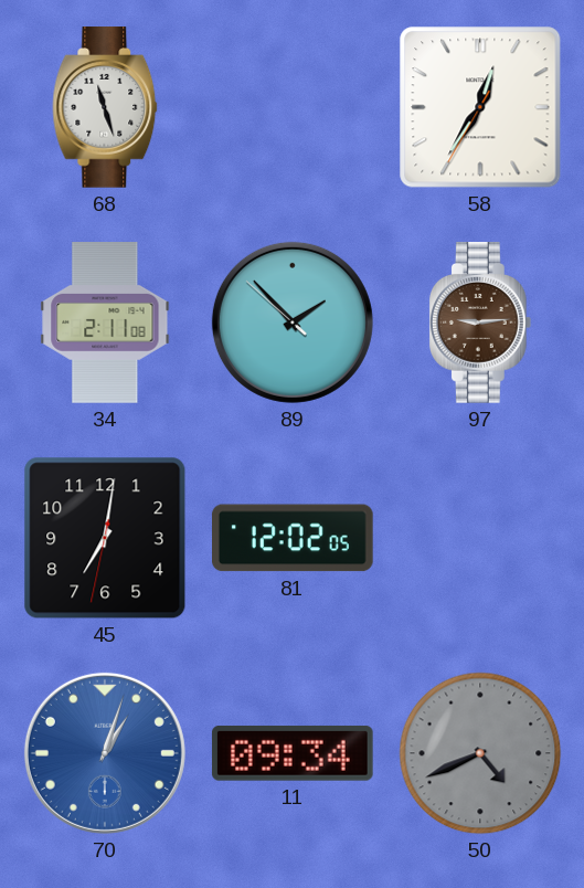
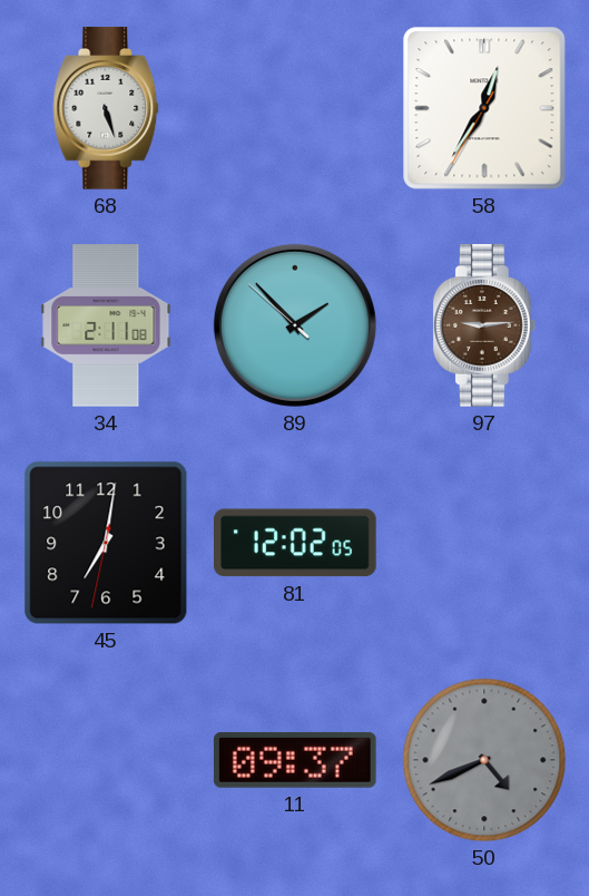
68: 11:27 -> 5:27 (106, 108)
70: 1:03 -> none (105, 753)
11: 09:34 -> 09:37 (295, 760)
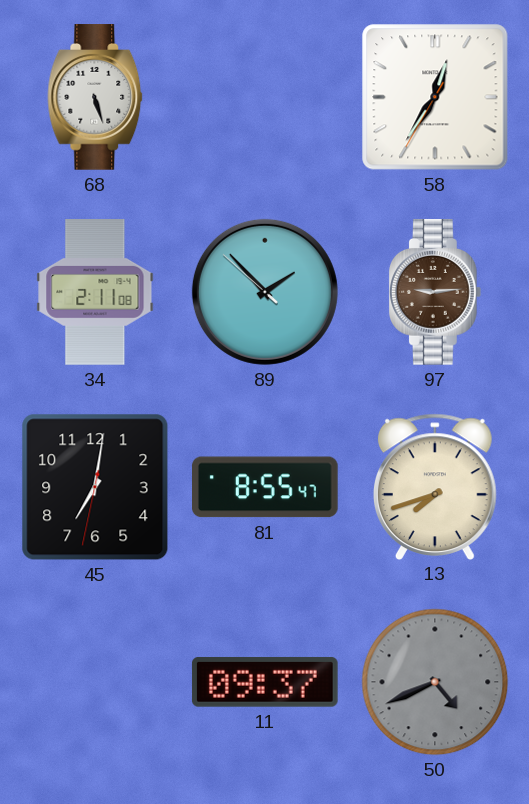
81: 12:02 -> 8:55 (266, 487)
13: none -> 7:42 (435, 486)
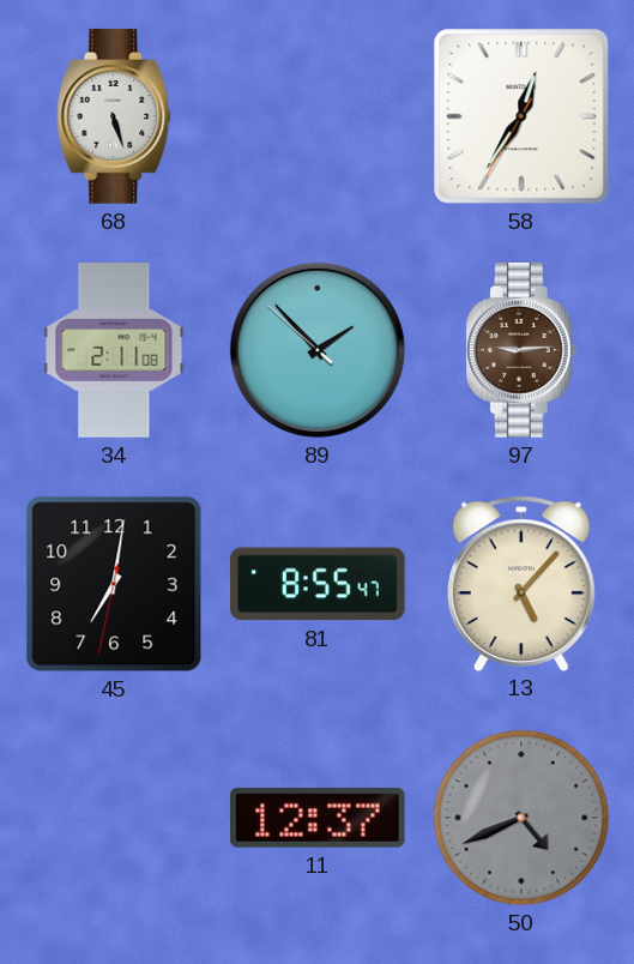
13: 7:42 -> 5:07 (521, 583)
11: 09:37 -> 12:37 (318, 818)
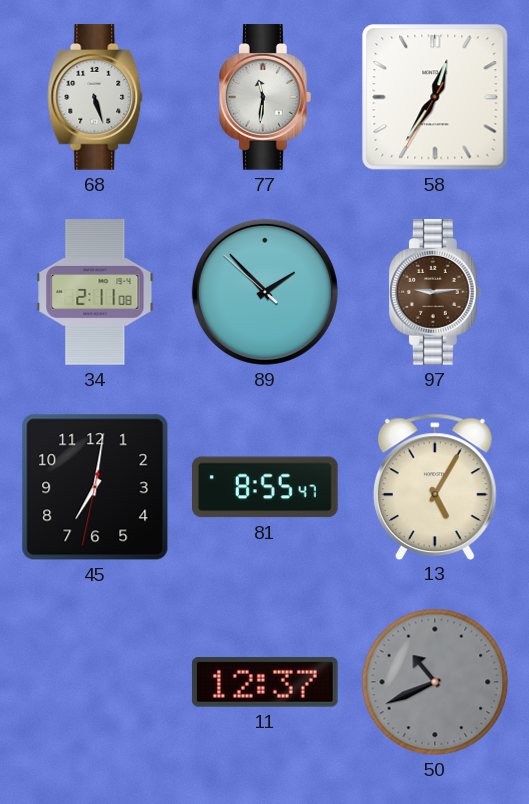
77: none -> 11:31 (265, 97)
13: 5:07 -> 5:05 (435, 486)
50: 4:41 -> 10:41 (435, 682)
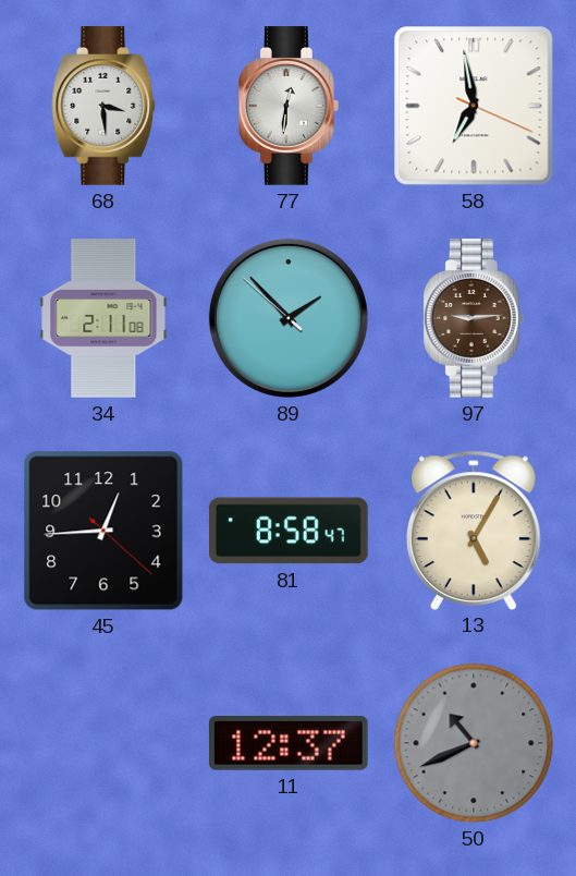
68: 5:27 -> 3:29 (103, 106)
77: 11:31 -> 12:31 (289, 106)
58: 12:35 -> 6:58 (474, 106)
45: 7:01 -> 12:44 (103, 531)
81: 8:55 -> 8:58 (290, 531)
